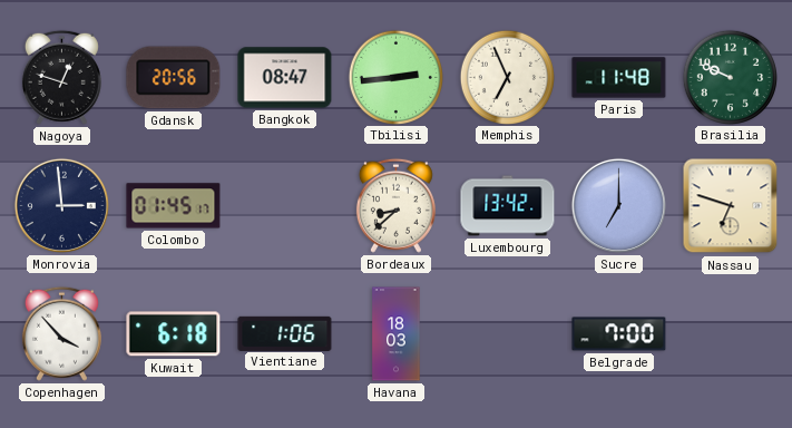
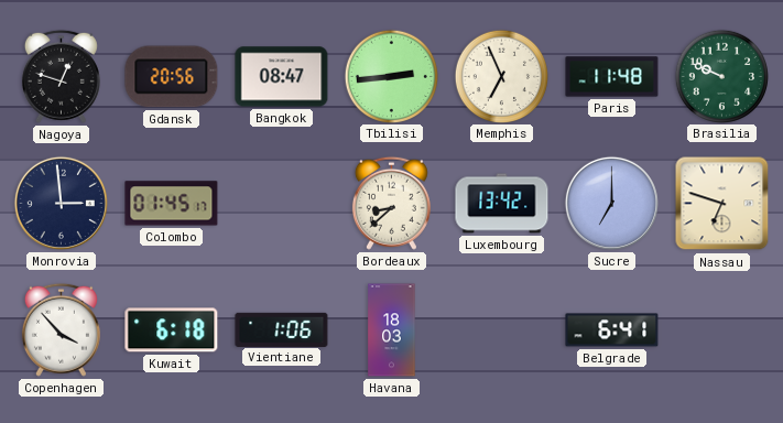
Belgrade: 7:00 -> 6:41 (612, 330)
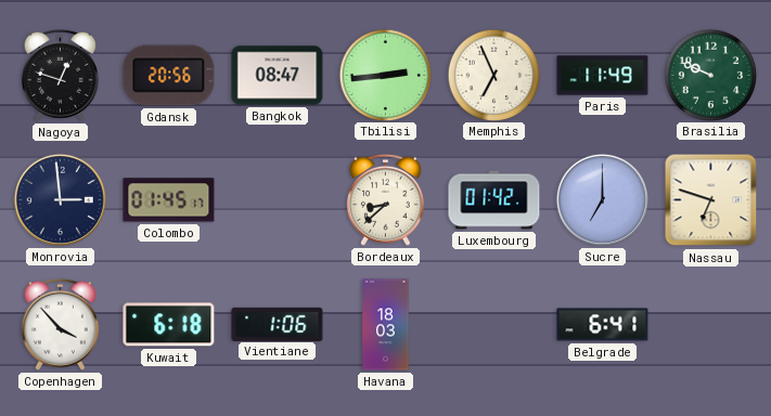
Paris: 11:48 -> 11:49 (603, 76)
Luxembourg: 13:42 -> 01:42 (494, 200)
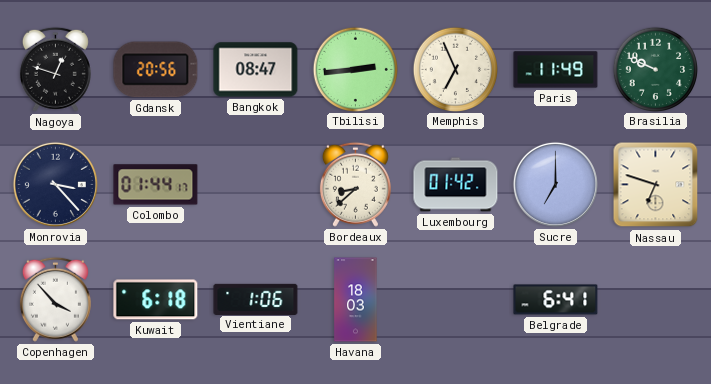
Monrovia: 2:59 -> 3:23 (55, 184)
Colombo: 01:45 -> 01:44 (156, 185)
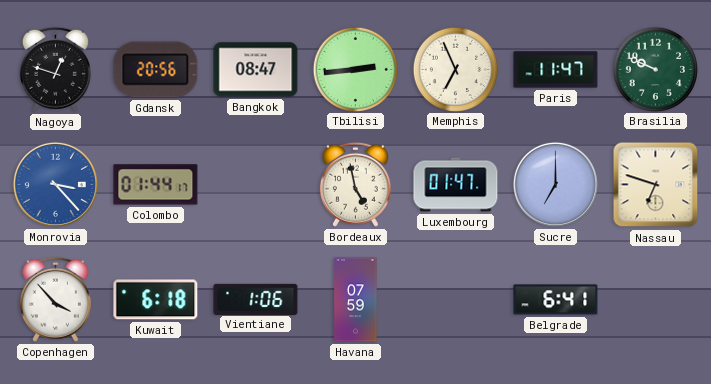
Paris: 11:49 -> 11:47 (556, 70)
Monrovia dial: navy -> blue (55, 184)
Bordeaux: 8:38 -> 4:58 (355, 184)
Luxembourg: 01:42 -> 01:47 (456, 185)
Havana: 18:03 -> 07:59 (356, 300)
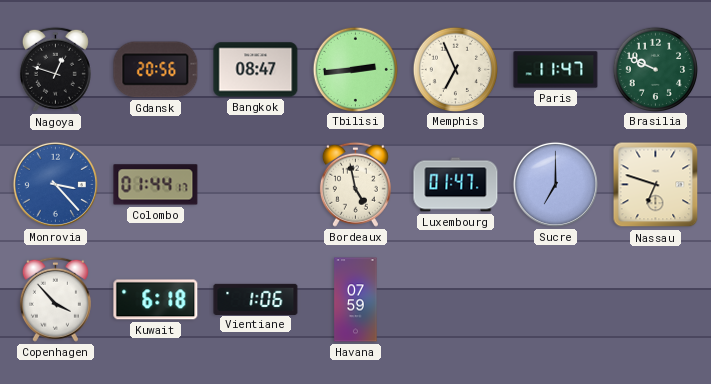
Belgrade: 6:41 -> none (556, 300)
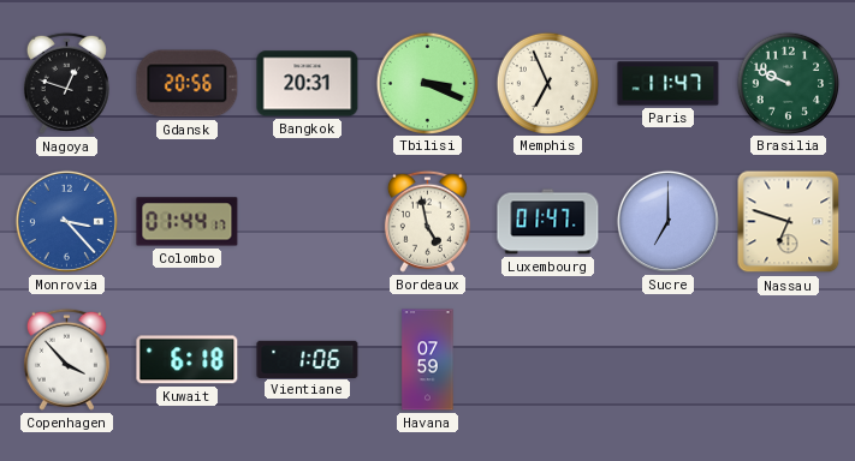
Bangkok: 08:47 -> 20:31 (308, 84)
Tbilisi: 2:44 -> 3:19 (427, 83)
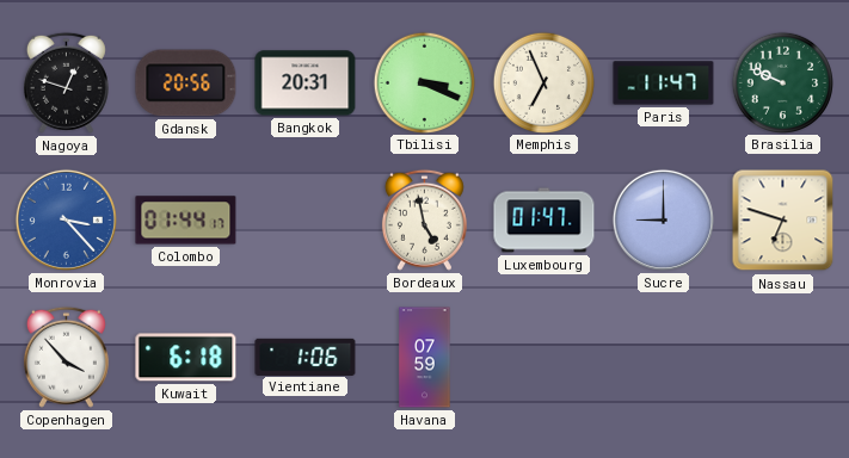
Sucre: 7:00 -> 9:00 (663, 219)
